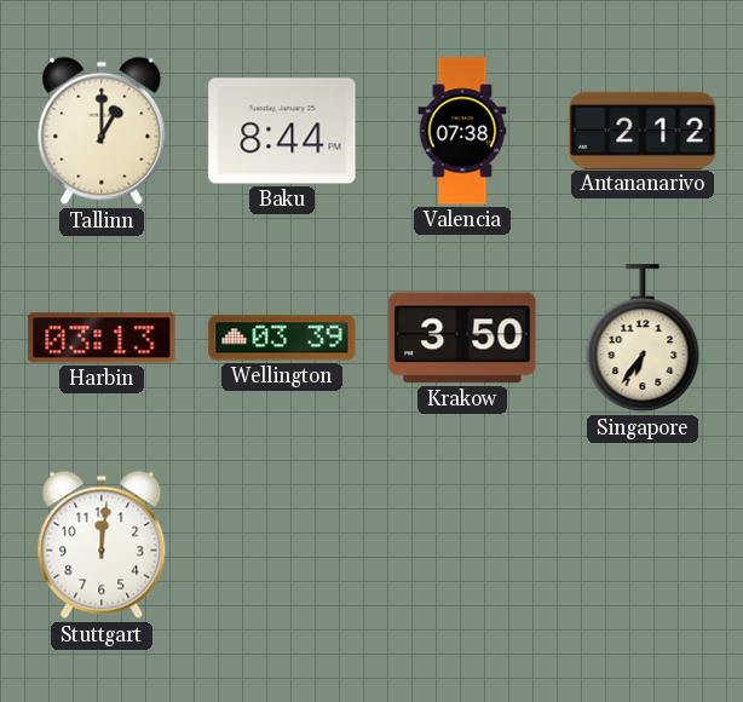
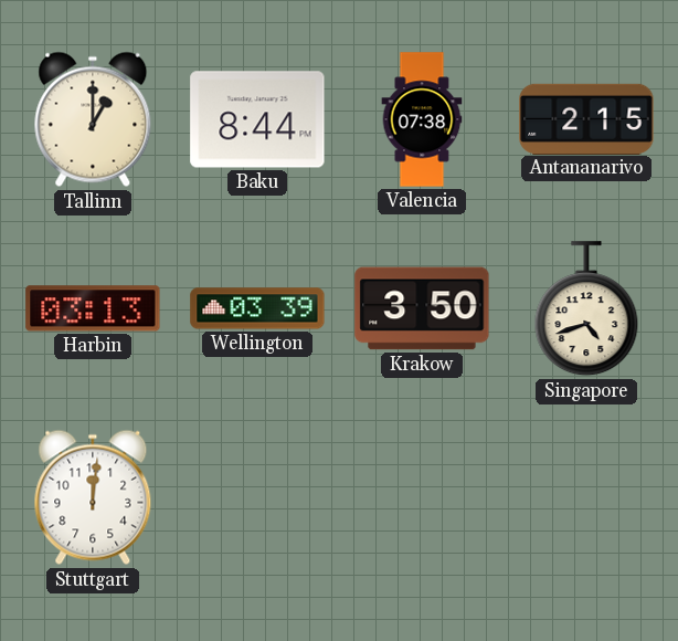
Antananarivo: 2:12 -> 2:15 (586, 118)
Singapore: 6:36 -> 4:42 (586, 309)
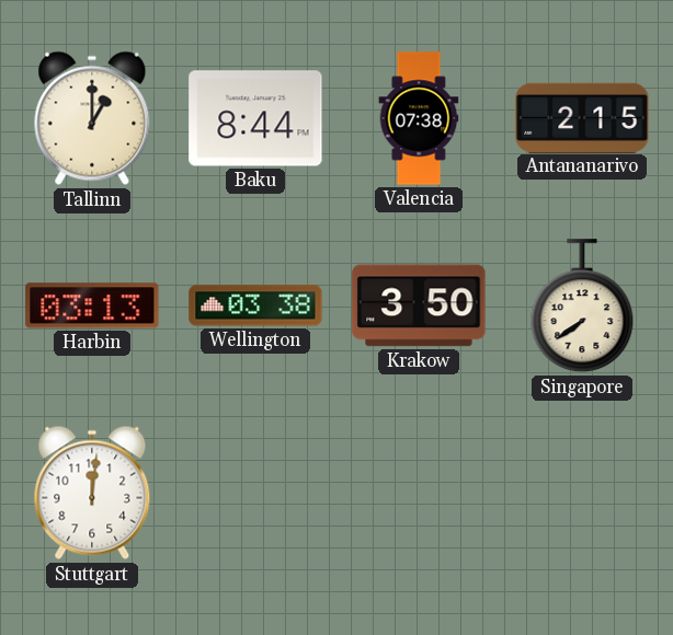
Wellington: 03:39 -> 03:38 (255, 305)
Singapore: 4:42 -> 7:39 (582, 307)
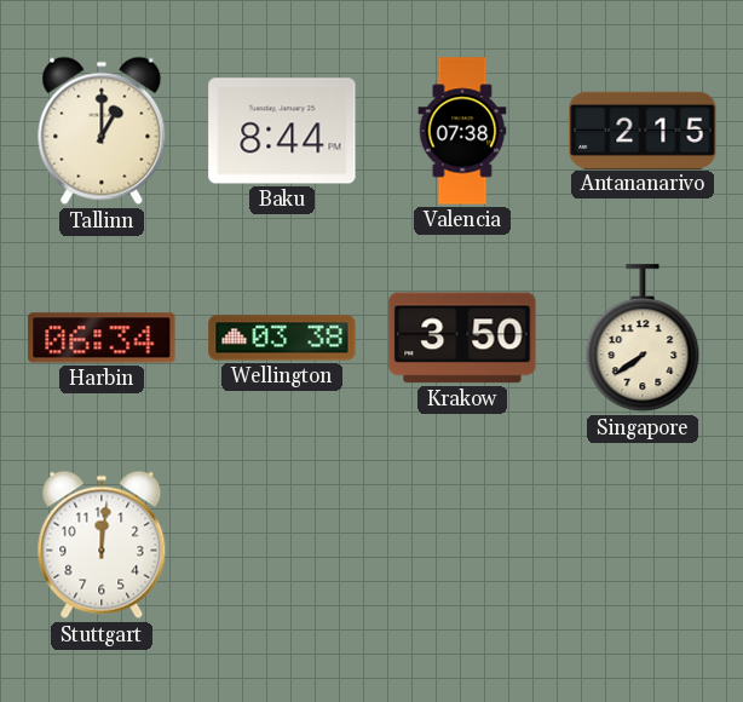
Harbin: 03:13 -> 06:34 (102, 338)
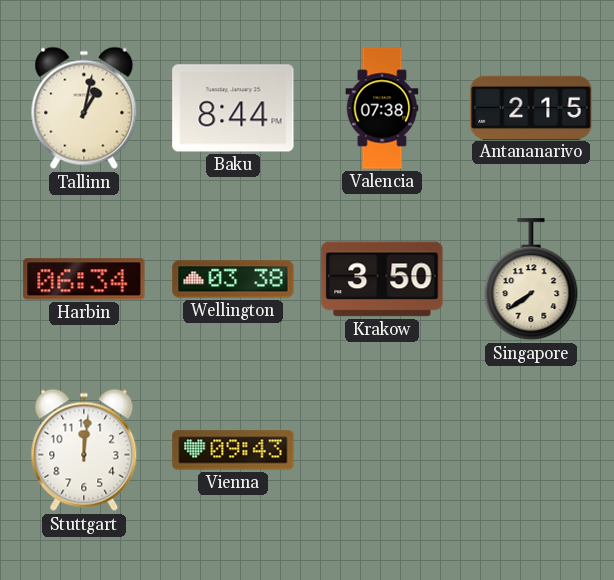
Tallinn: 1:00 -> 1:02 (84, 108)
Vienna: none -> 09:43 (233, 450)
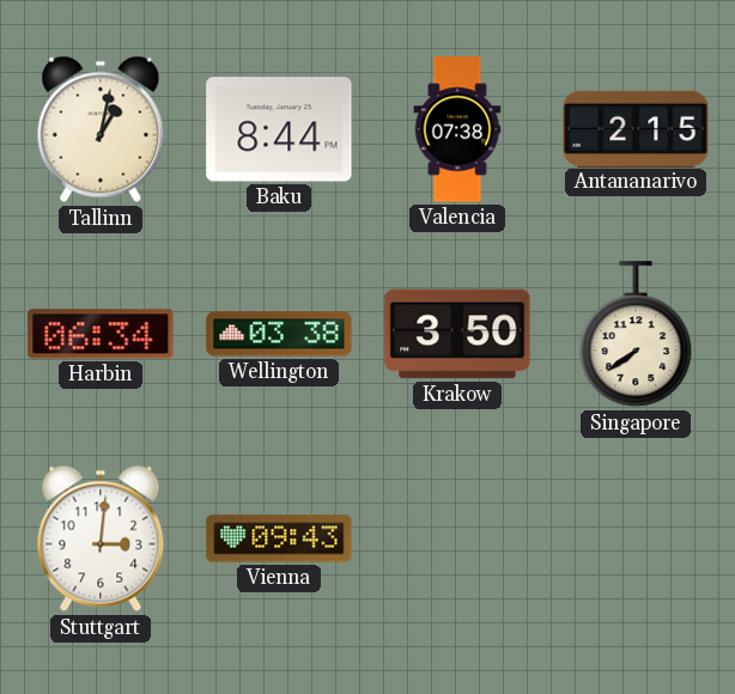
Stuttgart: 12:01 -> 3:01 (101, 538)
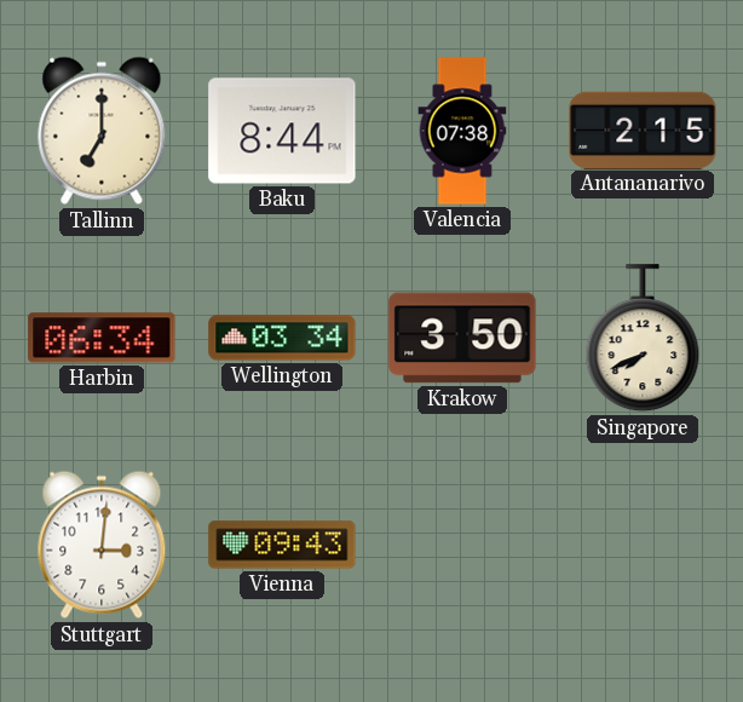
Tallinn: 1:02 -> 7:00 (102, 131)
Wellington: 03:38 -> 03:34 (282, 338)
Singapore: 7:39 -> 7:41 (643, 339)
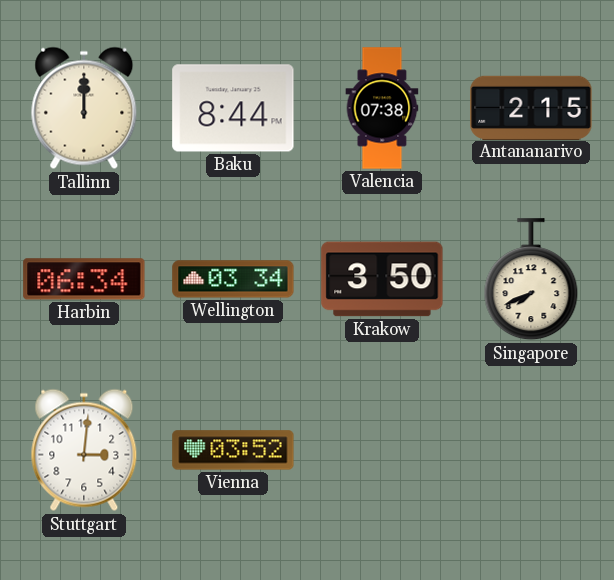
Tallinn: 7:00 -> 12:00 (84, 108)
Vienna: 09:43 -> 03:52 (233, 450)
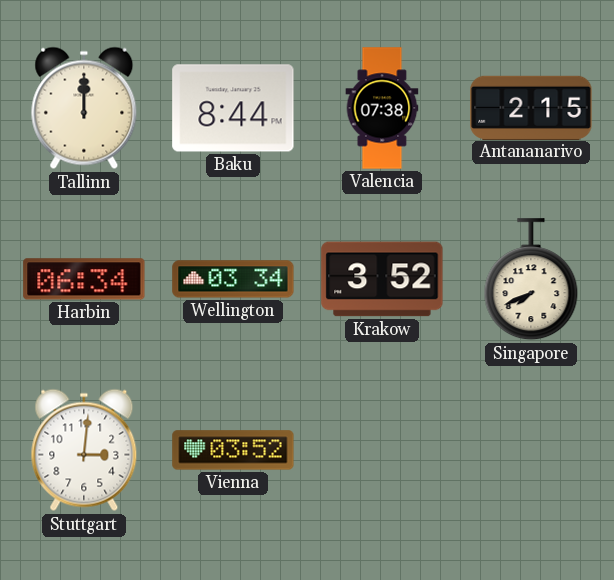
Krakow: 3:50 -> 3:52 (382, 279)
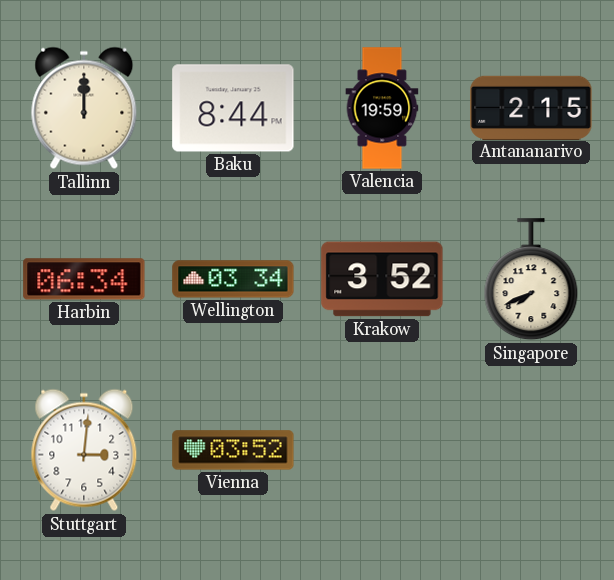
Valencia: 07:38 -> 19:59 (382, 108)
